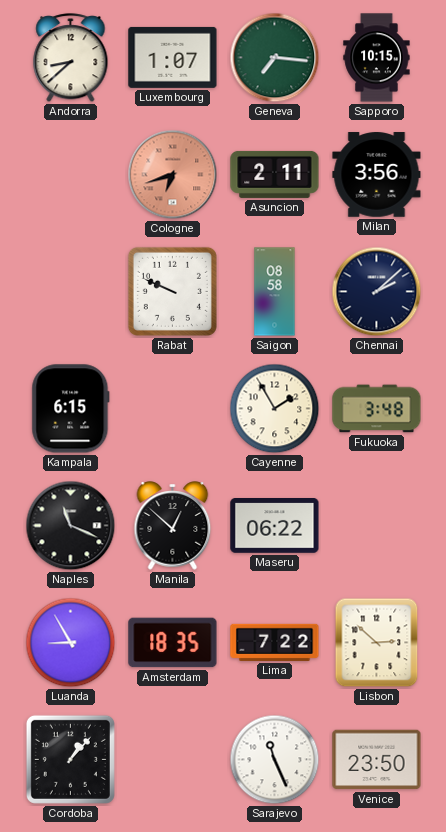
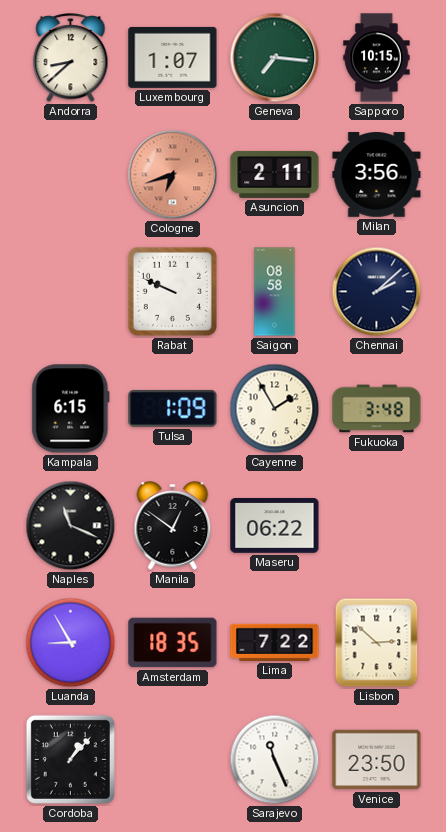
Tulsa: none -> 1:09 (173, 408)
Manila: 12:52 -> 12:51 (173, 526)
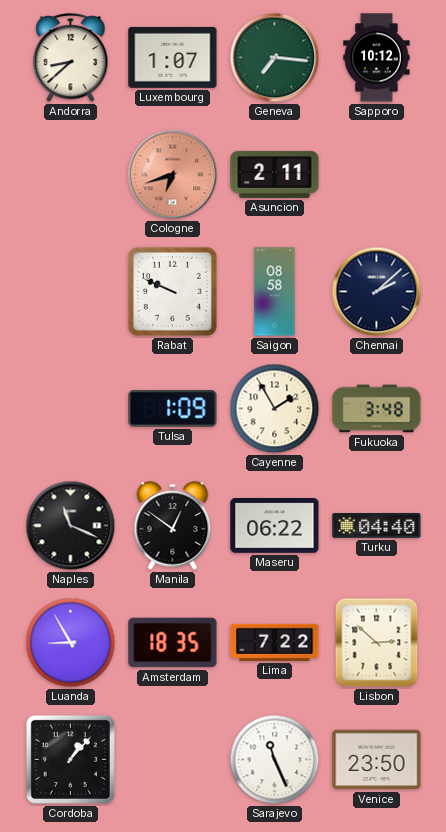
Sapporo: 10:15 -> 10:12 (377, 58)
Milan: 3:56 -> none (377, 175)
Kampala: 6:15 -> none (71, 409)
Turku: none -> 04:40 (377, 526)
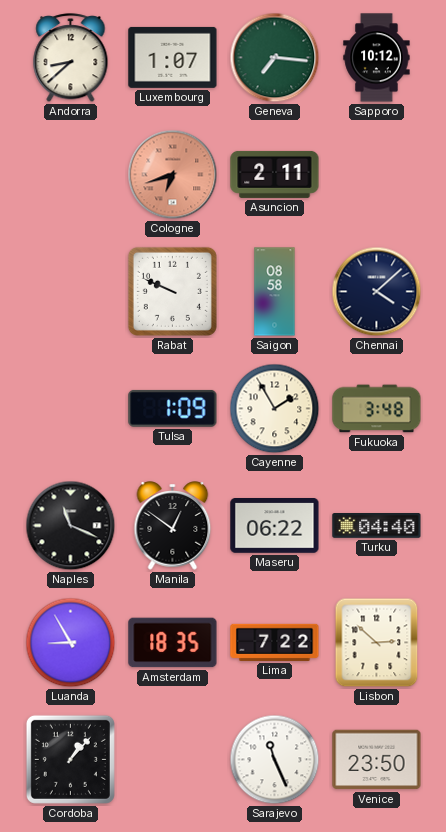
Chennai: 2:08 -> 4:08 (377, 292)
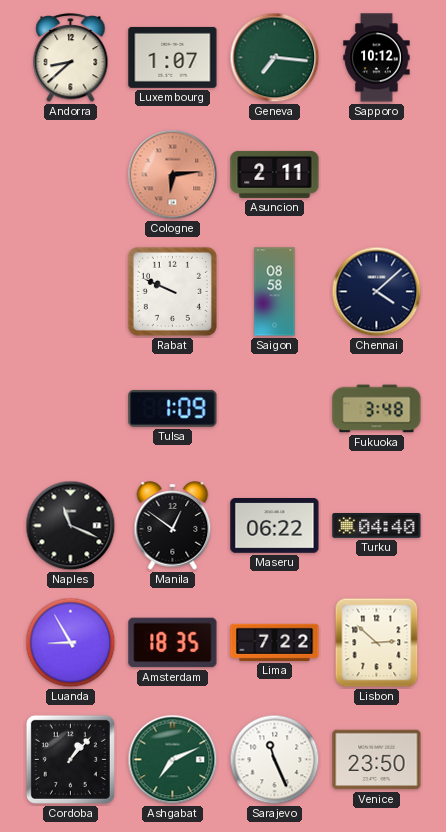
Cologne: 6:42 -> 6:14 (173, 175)
Cayenne: 1:55 -> none (275, 409)
Ashgabat: none -> 7:11 (173, 760)
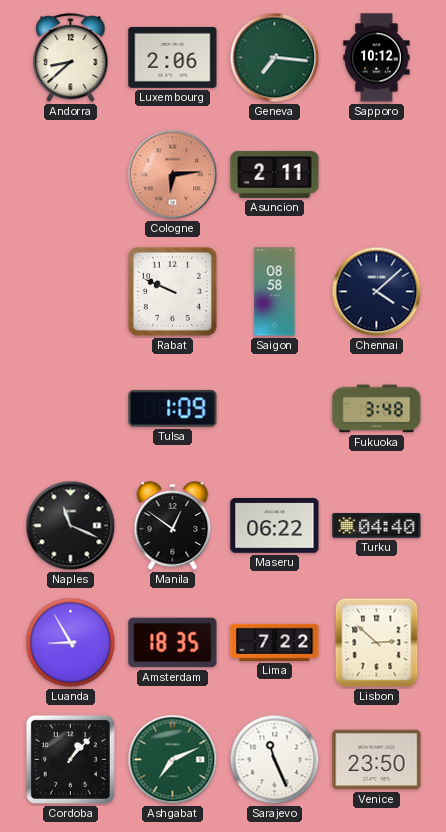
Luxembourg: 1:07 -> 2:06 (173, 57)
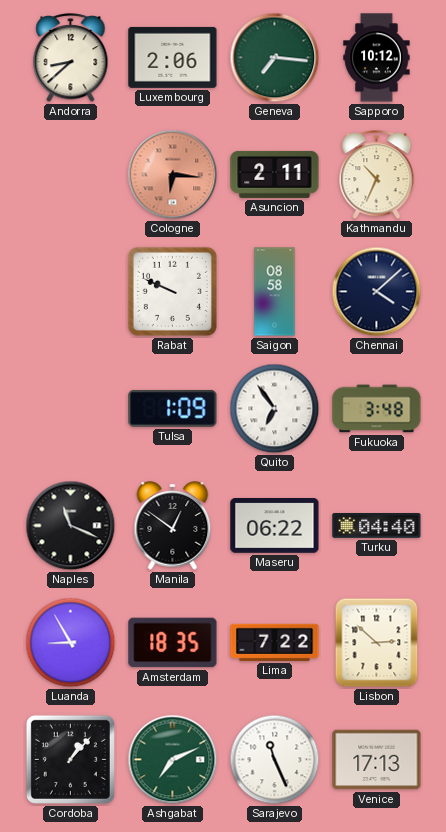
Cologne: 6:14 -> 6:16 (173, 175)
Kathmandu: none -> 10:34 (377, 175)
Quito: none -> 6:54 (275, 409)
Venice: 23:50 -> 17:13 (377, 760)
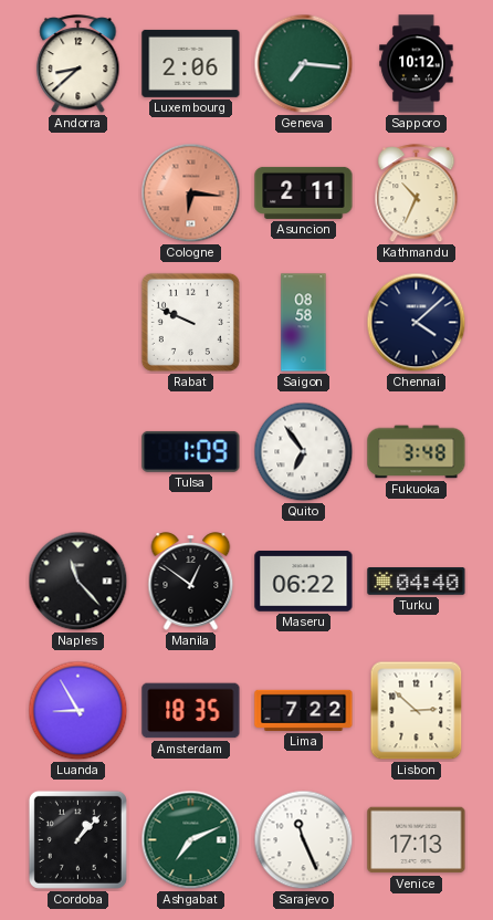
Naples: 11:19 -> 11:23 (78, 582)
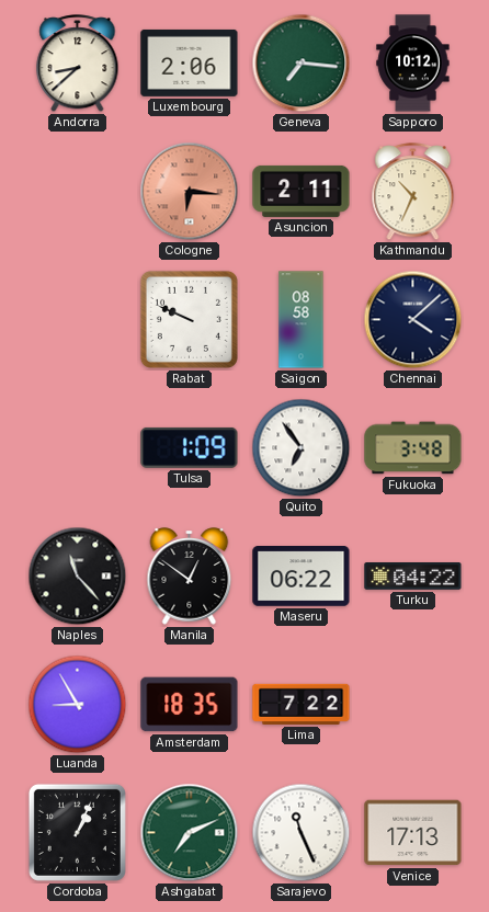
Turku: 04:40 -> 04:22 (413, 577)
Lisbon: 2:52 -> none (417, 711)
Cordoba: 1:07 -> 1:04 (77, 832)
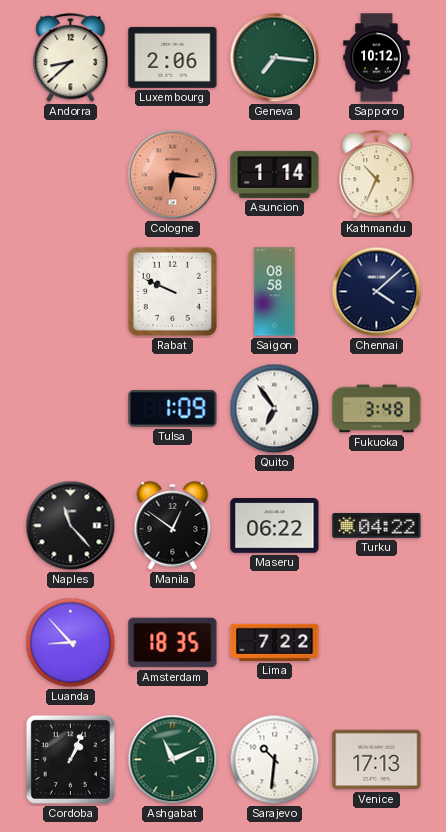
Asuncion: 2:11 -> 1:14 (275, 174)
Luanda: 8:55 -> 8:53 (71, 643)
Ashgabat: 7:11 -> 11:11 (173, 760)
Sarajevo: 11:26 -> 10:31 (275, 760)
